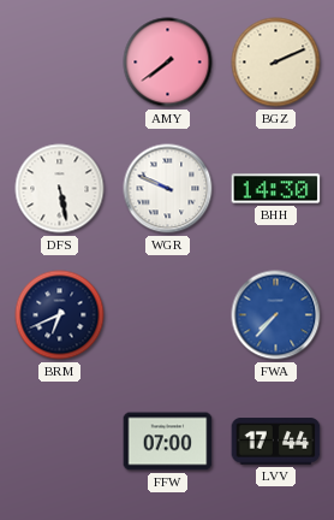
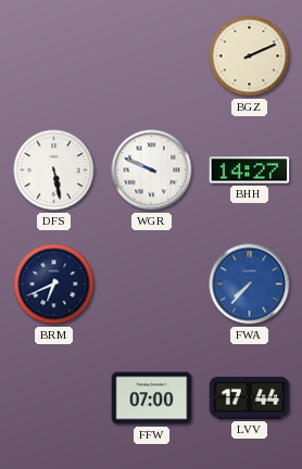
AMY: 7:39 -> none (168, 63)
BHH: 14:30 -> 14:27 (250, 170)
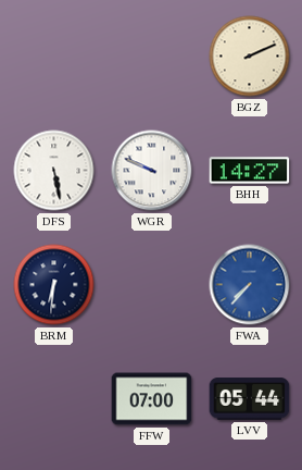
BRM: 6:41 -> 6:31 (54, 285)
LVV: 17:44 -> 05:44 (250, 399)
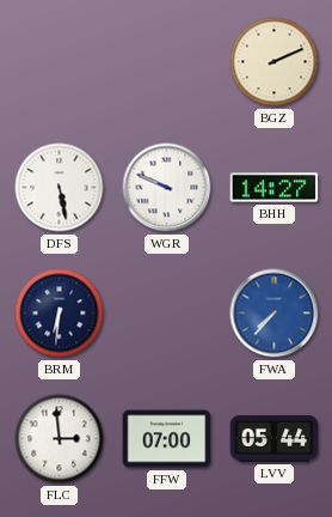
FLC: none -> 2:59 (60, 439)
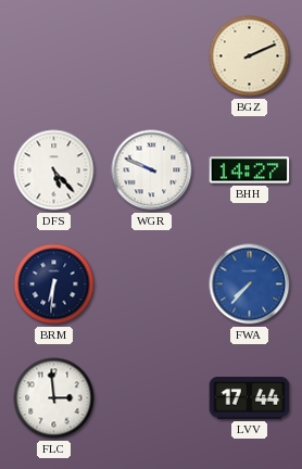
DFS: 5:28 -> 5:23 (54, 170)
FFW: 07:00 -> none (167, 439)
LVV: 05:44 -> 17:44 (250, 398)
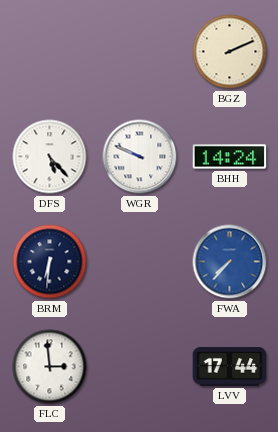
BHH: 14:27 -> 14:24 (230, 157)
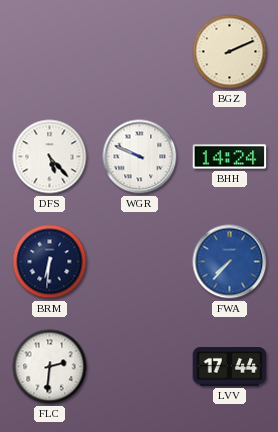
FLC: 2:59 -> 2:31 (50, 367)
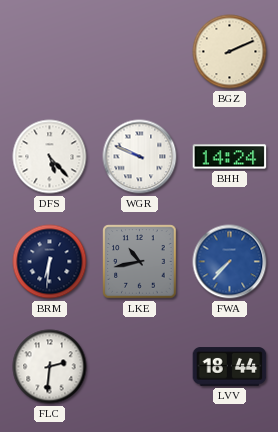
LKE: none -> 10:43 (140, 262)
LVV: 17:44 -> 18:44 (230, 367)
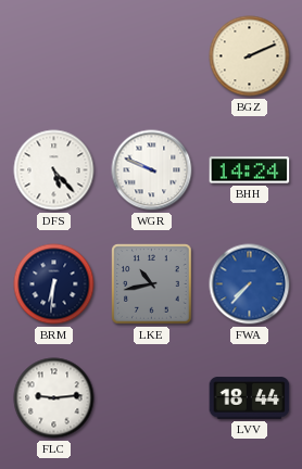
FLC: 2:31 -> 9:14 (54, 398)
